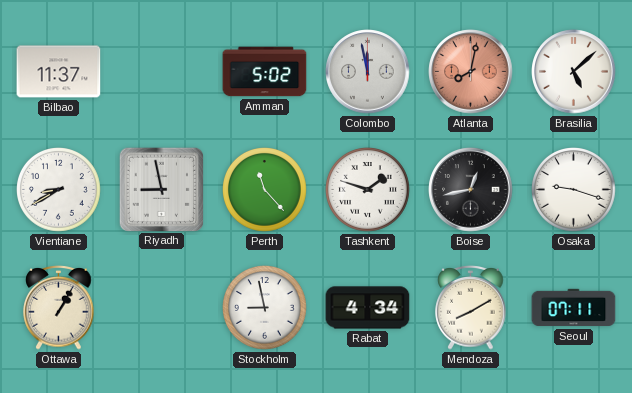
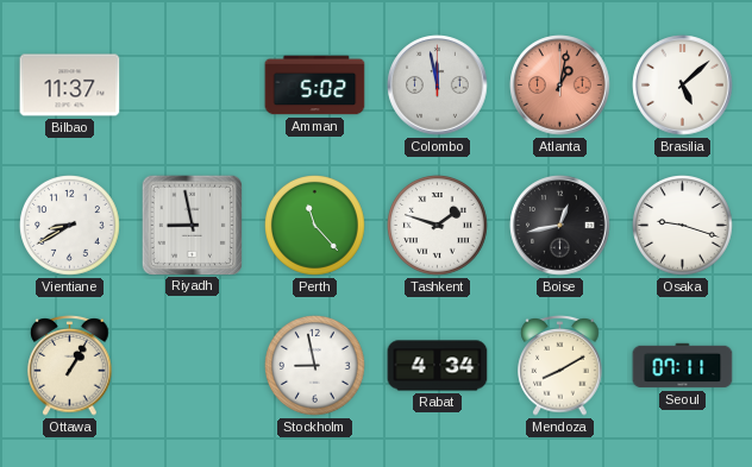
Atlanta: 8:02 -> 1:02 (560, 86)
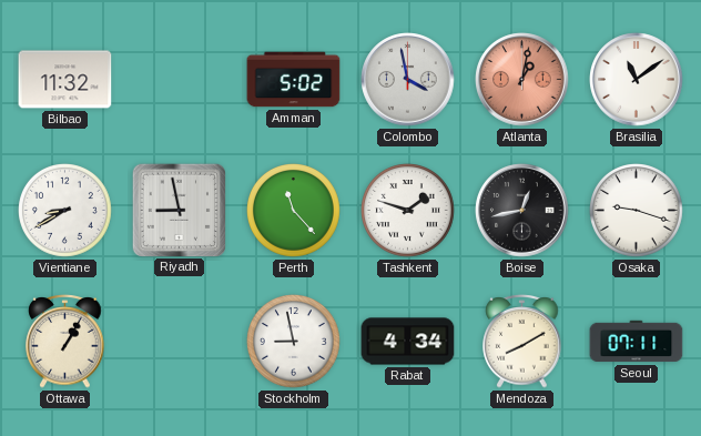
Bilbao: 11:37 -> 11:32 (65, 80)
Colombo: 11:58 -> 3:58 (408, 80)
Brasilia: 5:08 -> 11:09 (637, 80)
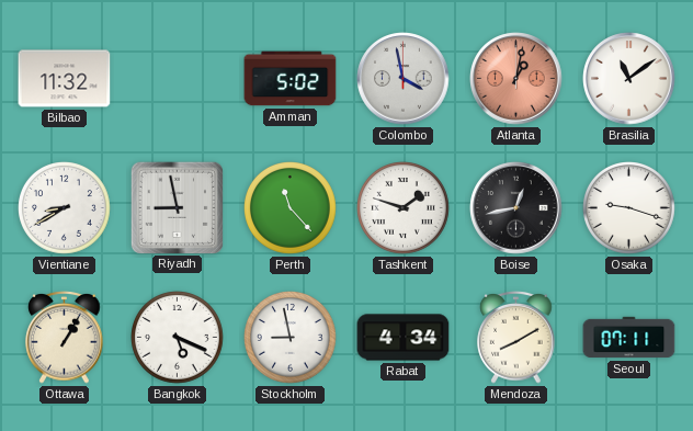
Bangkok: none -> 5:19 (178, 338)
